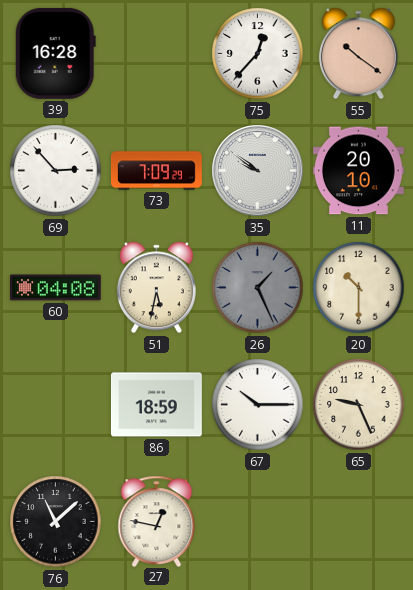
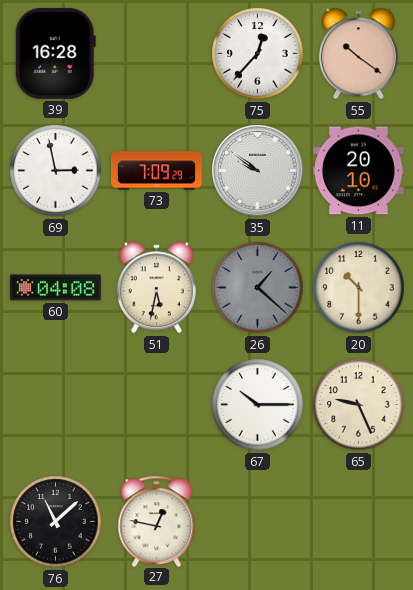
69: 2:53 -> 2:58 (56, 171)
26: 1:26 -> 1:22 (258, 288)
86: 18:59 -> none (156, 405)
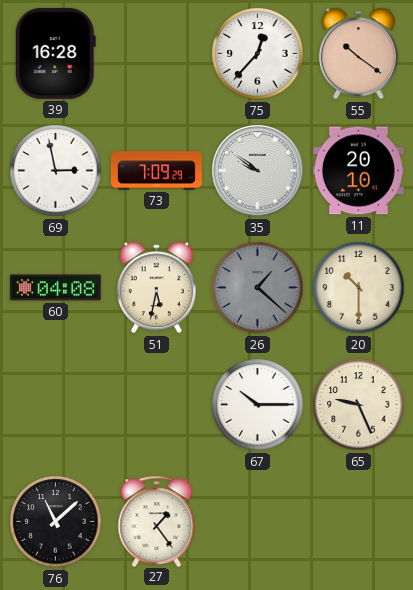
27: 12:47 -> 1:24 (157, 521)
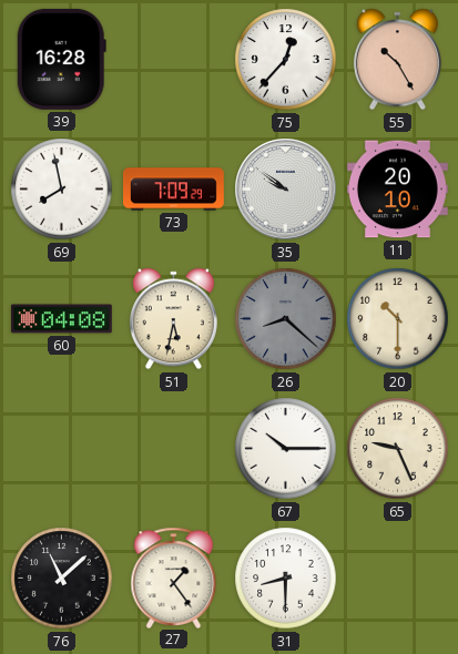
55: 10:21 -> 10:25 (397, 60)
69: 2:58 -> 7:58 (62, 190)
26: 1:22 -> 8:22 (286, 319)
31: none -> 8:30 (286, 579)
